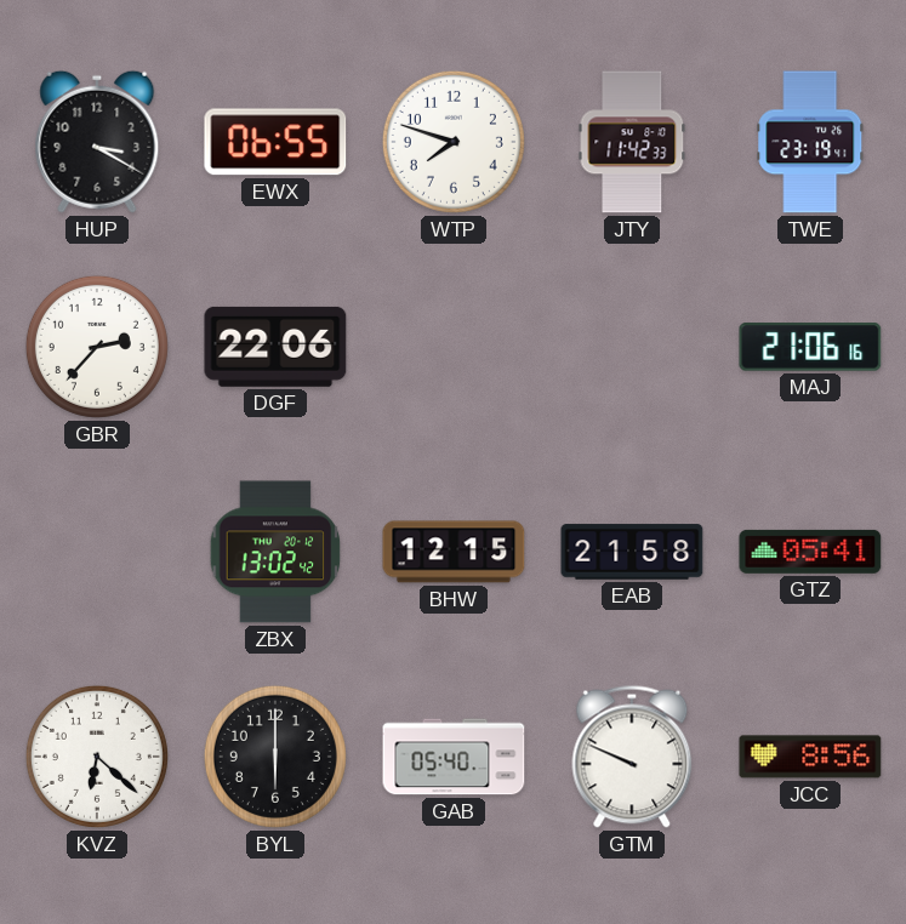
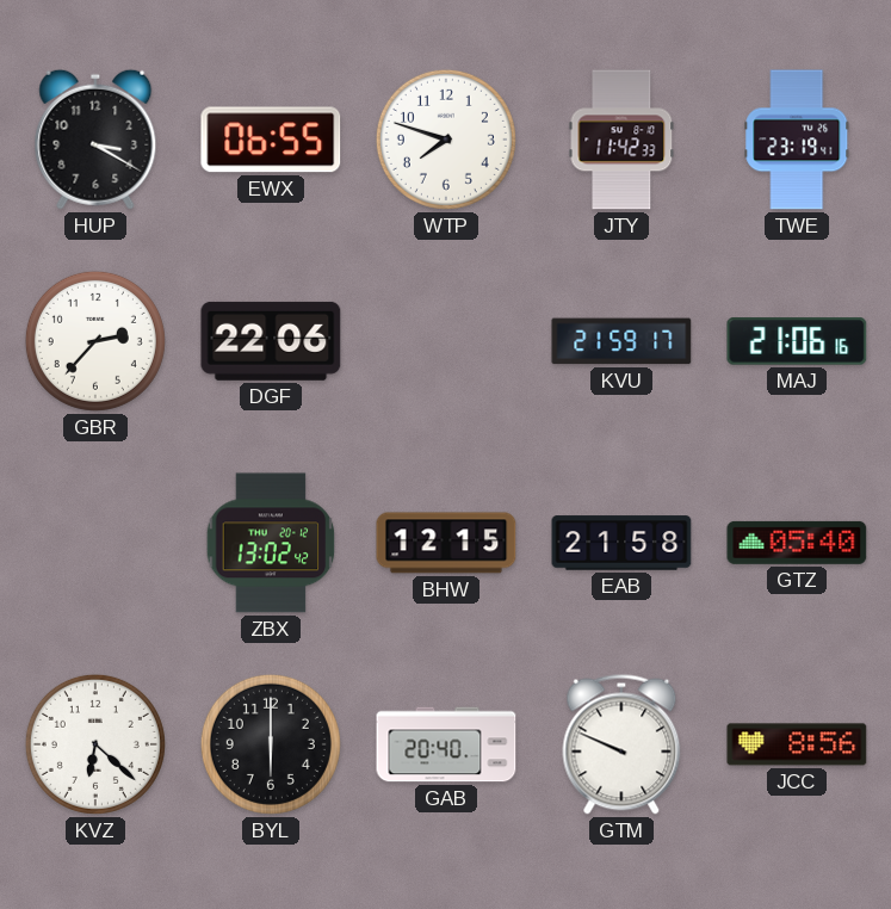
KVU: none -> 21:59 (621, 341)
GTZ: 05:41 -> 05:40 (797, 543)
GAB: 05:40 -> 20:40 (446, 744)
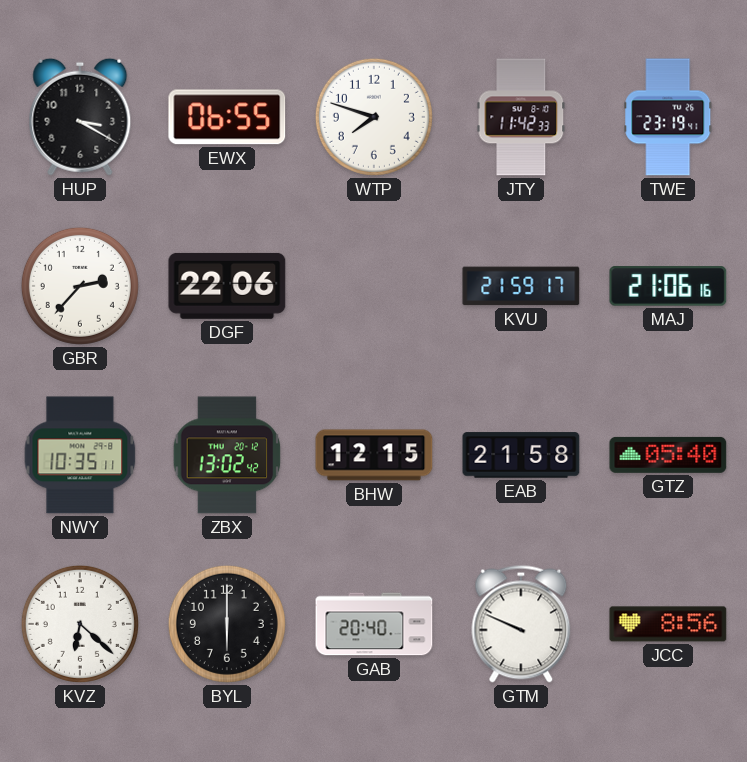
NWY: none -> 10:35 (80, 455)
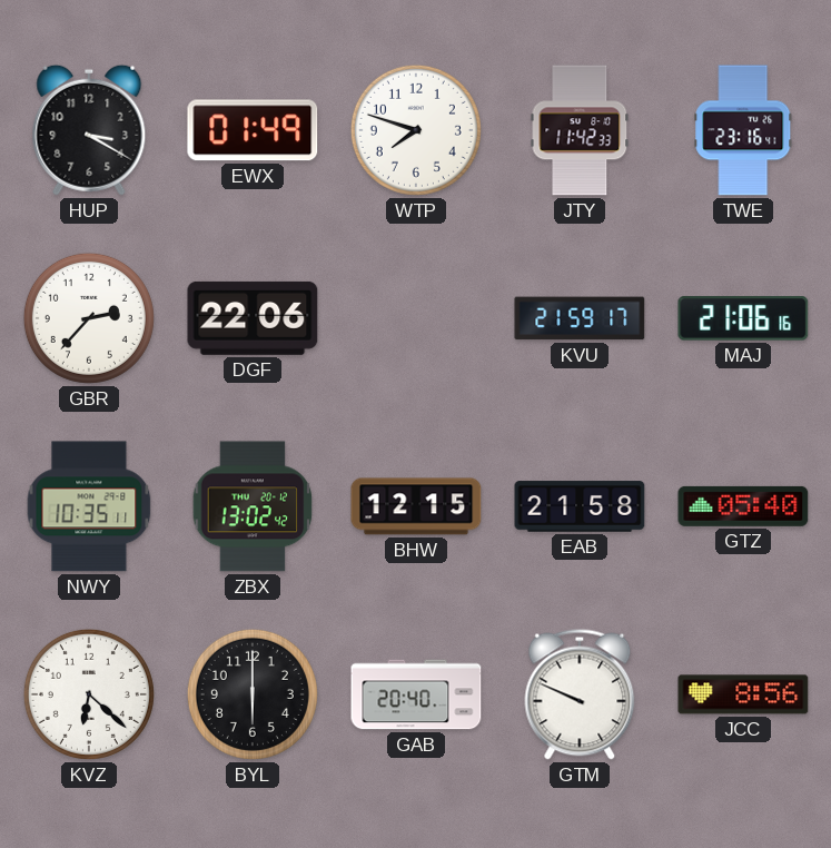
EWX: 06:55 -> 01:49 (253, 130)
TWE: 23:19 -> 23:16 (743, 130)
